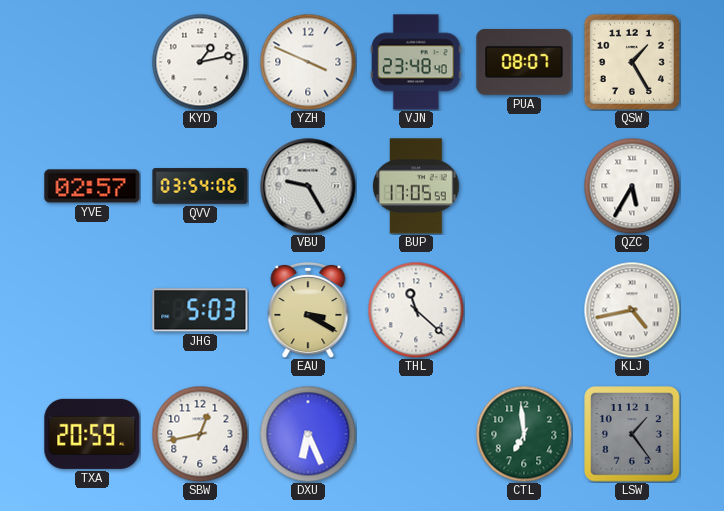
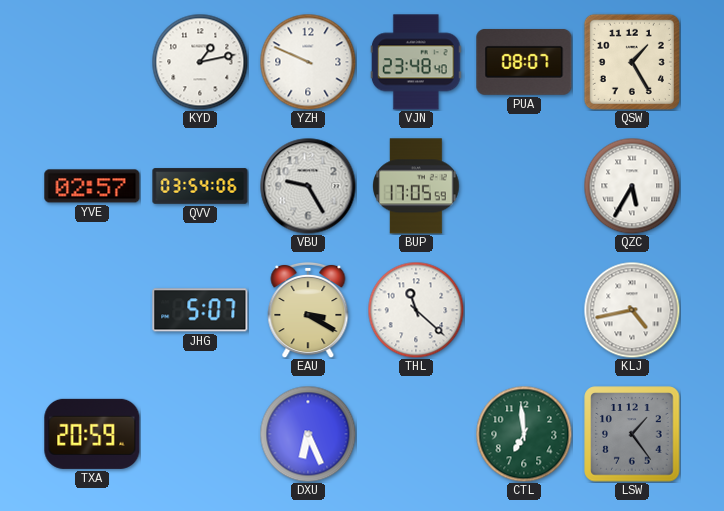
YZH: 3:49 -> 9:49 (308, 62)
JHG: 5:03 -> 5:07 (200, 310)
SBW: 12:43 -> none (200, 434)
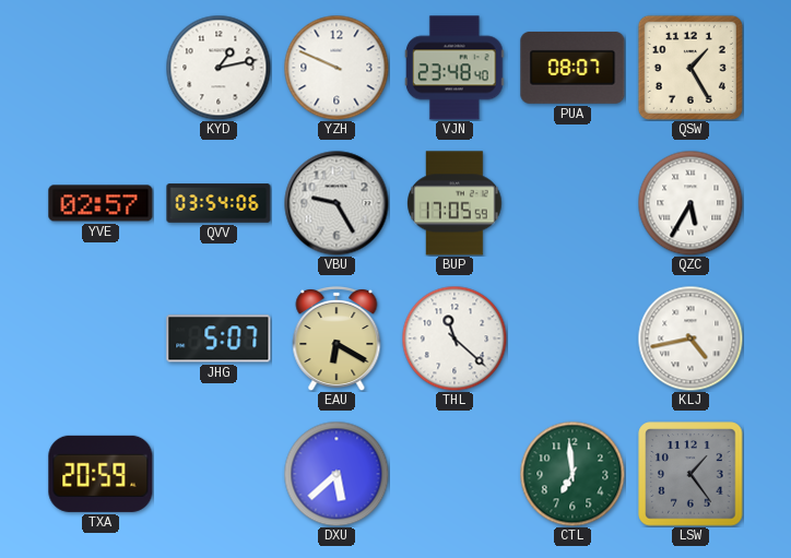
EAU: 3:20 -> 6:20 (337, 339)
DXU: 6:26 -> 5:38 (337, 474)
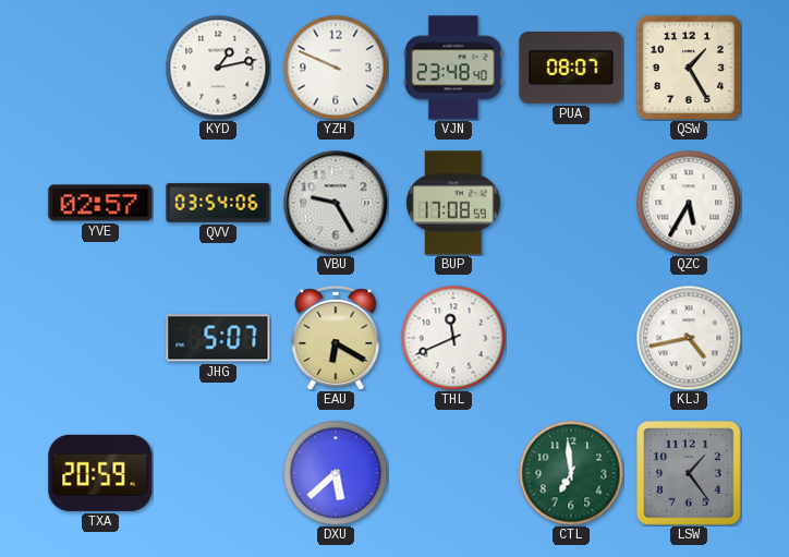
BUP: 17:05 -> 17:08 (453, 203)
THL: 11:22 -> 11:41 (453, 338)
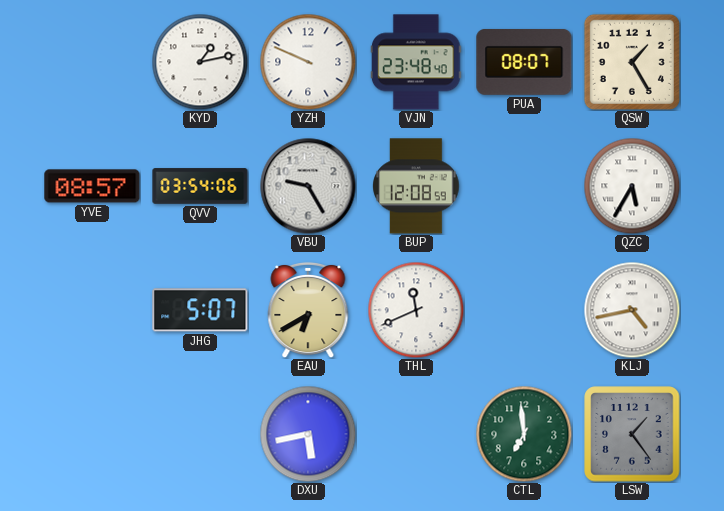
YVE: 02:57 -> 08:57 (92, 186)
BUP: 17:08 -> 12:08 (416, 186)
EAU: 6:20 -> 6:40 (308, 310)
TXA: 20:59 -> none (100, 473)
DXU: 5:38 -> 5:43 (308, 434)
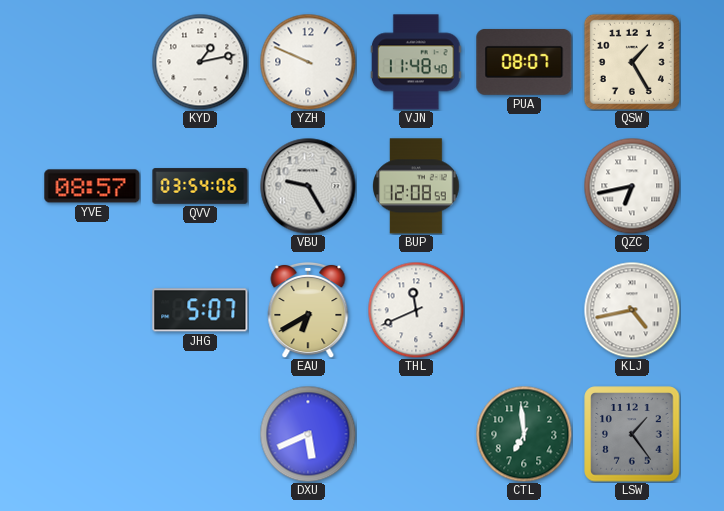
VJN: 23:48 -> 11:48 (416, 62)
QZC: 5:35 -> 6:43 (632, 186)
DXU: 5:43 -> 5:41 (308, 434)
